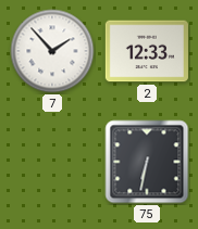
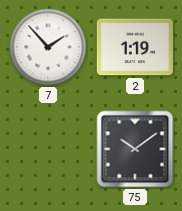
2: 12:33 -> 1:19 (135, 47)
75: 6:32 -> 10:09 (135, 149)
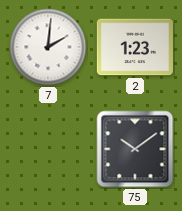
7: 1:53 -> 2:01 (48, 47)
2: 1:19 -> 1:23 (135, 47)
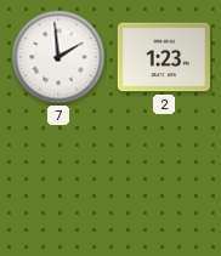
7: 2:01 -> 1:59 (58, 57)
75: 10:09 -> none (135, 149)
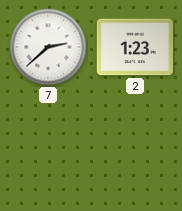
7: 1:59 -> 2:38 (48, 47)
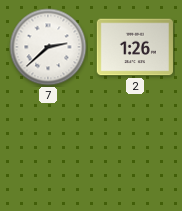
2: 1:23 -> 1:26 (135, 47)
